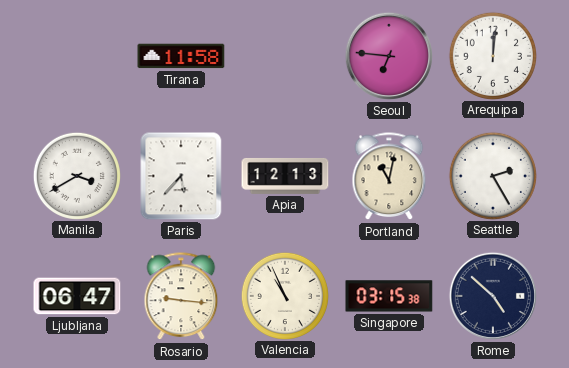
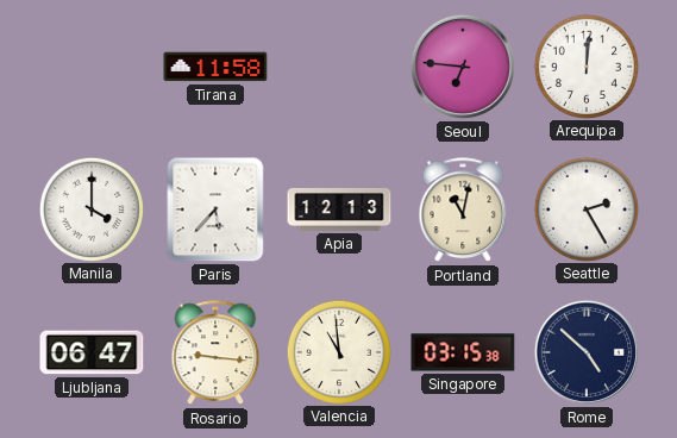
Manila: 3:40 -> 4:00 (90, 208)
Valencia: 10:56 -> 10:59 (338, 351)
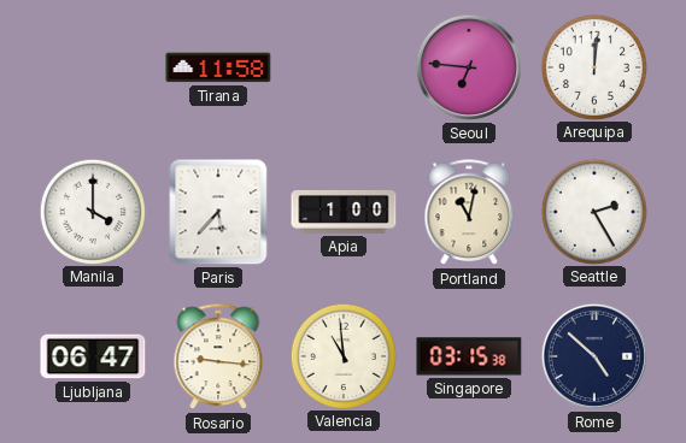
Apia: 12:13 -> 1:00 (344, 212)
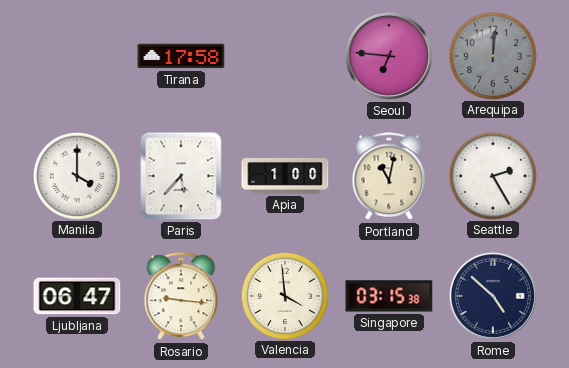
Tirana: 11:58 -> 17:58 (181, 56)
Arequipa dial: white -> grey (492, 55)
Valencia: 10:59 -> 3:59 (284, 295)
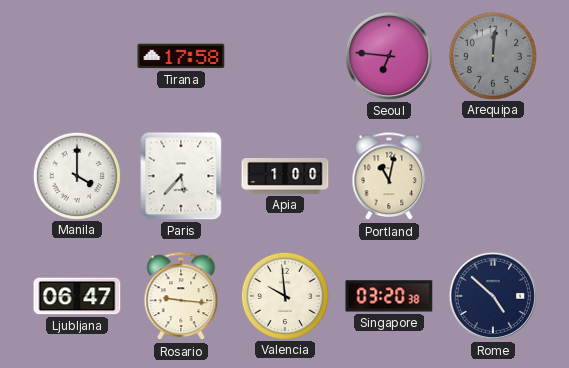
Seattle: 2:25 -> none (492, 175)
Valencia: 3:59 -> 9:59 (284, 295)
Singapore: 03:15 -> 03:20 (389, 296)
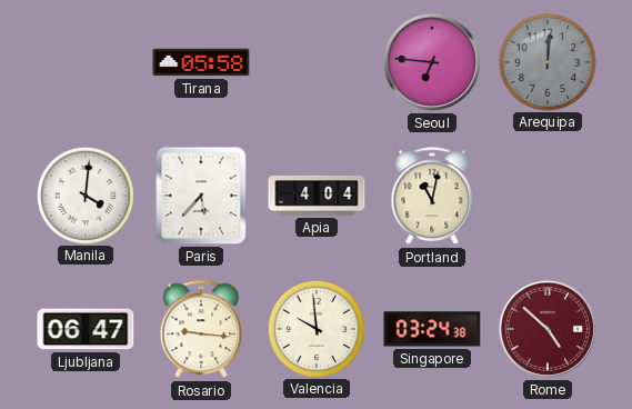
Tirana: 17:58 -> 05:58 (201, 62)
Manila: 4:00 -> 4:01 (84, 194)
Apia: 1:00 -> 4:04 (317, 196)
Singapore: 03:20 -> 03:24 (432, 329)
Rome dial: navy -> burgundy (548, 329)
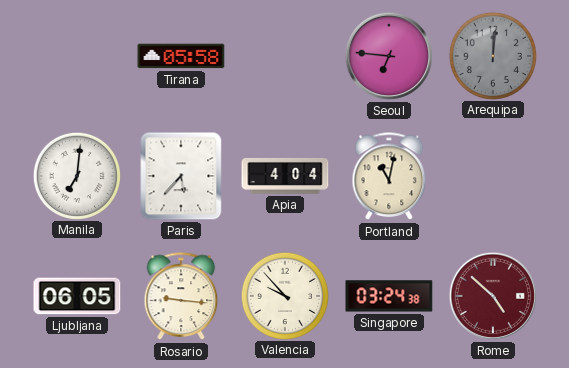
Manila: 4:01 -> 7:01 (76, 175)
Ljubljana: 06:47 -> 06:05 (77, 296)
Valencia: 9:59 -> 9:53 (284, 295)
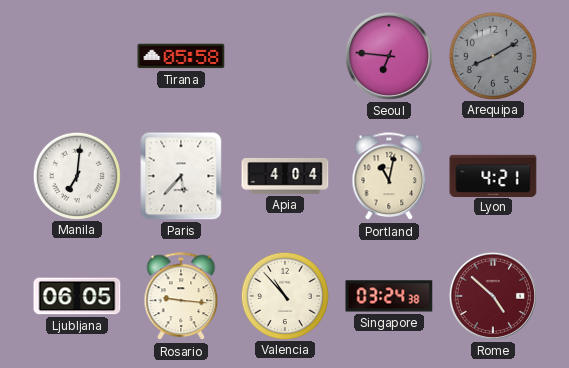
Arequipa: 12:01 -> 8:10 (492, 55)
Lyon: none -> 4:21 (493, 175)
Valencia: 9:53 -> 10:53 (284, 295)
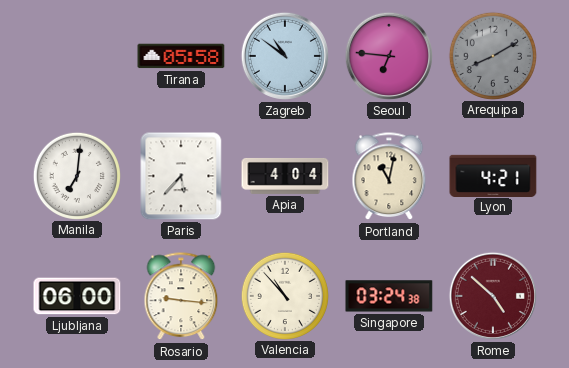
Zagreb: none -> 10:51 (285, 56)
Ljubljana: 06:05 -> 06:00 (77, 296)
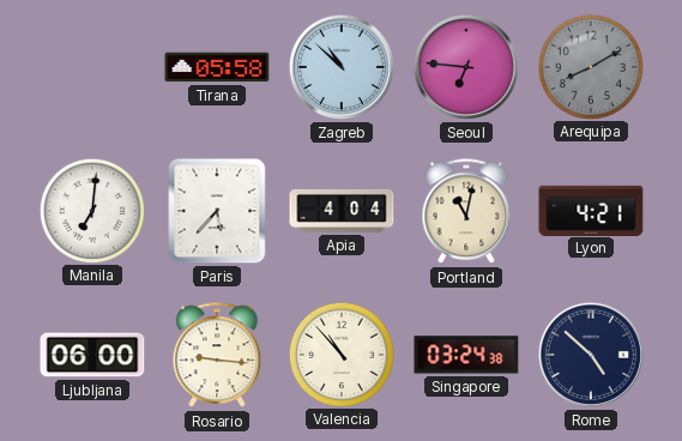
Zagreb: 10:51 -> 10:52 (342, 67)
Rome dial: burgundy -> navy (591, 355)
